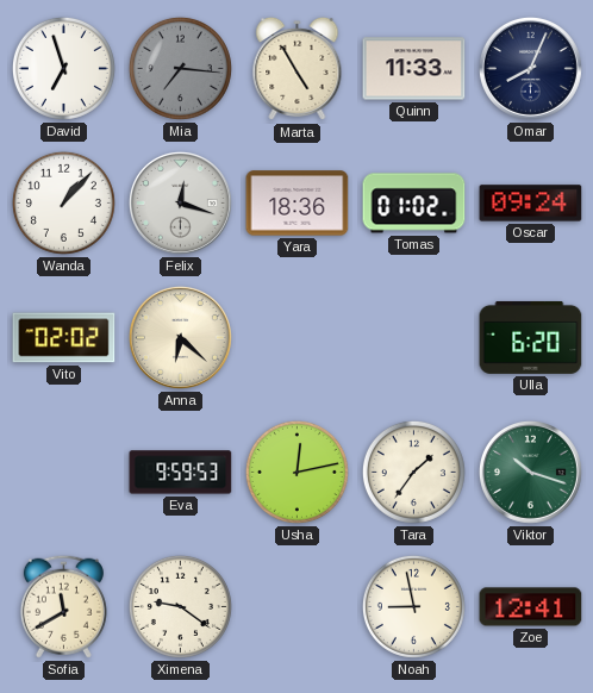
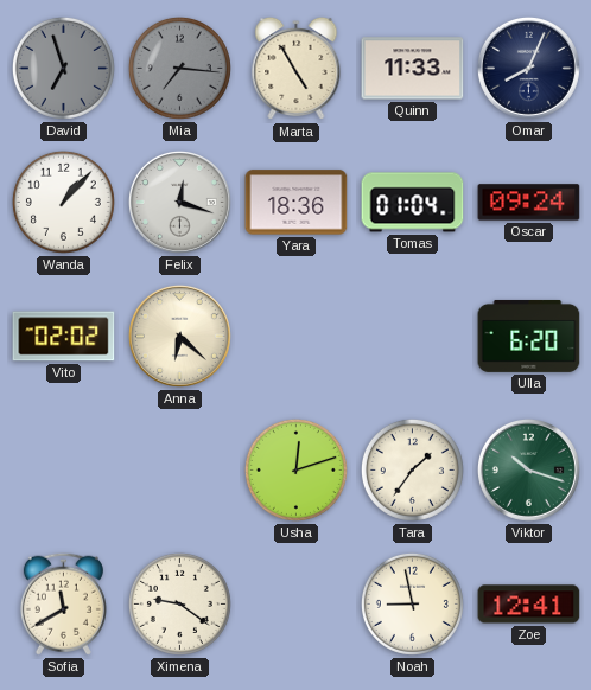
David dial: white -> grey (63, 68)
Tomas: 01:02 -> 01:04 (413, 203)
Eva: 9:59 -> none (181, 473)
Usha: 12:13 -> 12:12 (295, 469)
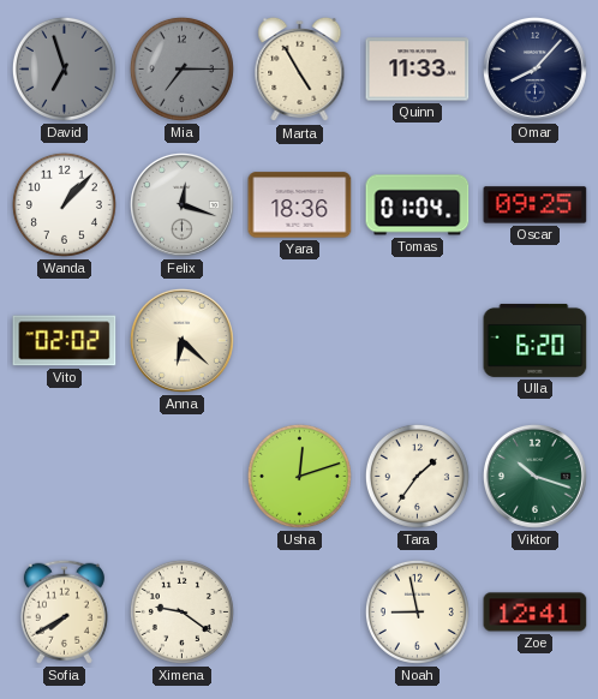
Mia: 7:16 -> 7:15 (181, 68)
Omar: 8:04 -> 8:07 (534, 68)
Oscar: 09:24 -> 09:25 (536, 205)
Sofia: 11:40 -> 7:40 (64, 611)
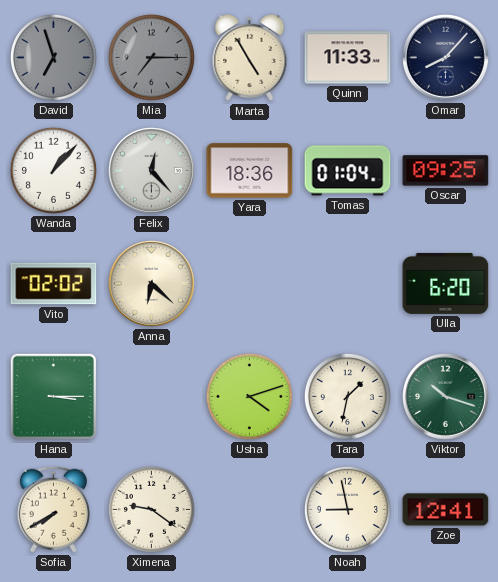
Felix: 12:18 -> 12:23 (151, 170)
Hana: none -> 3:15 (53, 396)
Usha: 12:12 -> 4:12 (249, 396)
Tara: 1:36 -> 1:32 (347, 396)
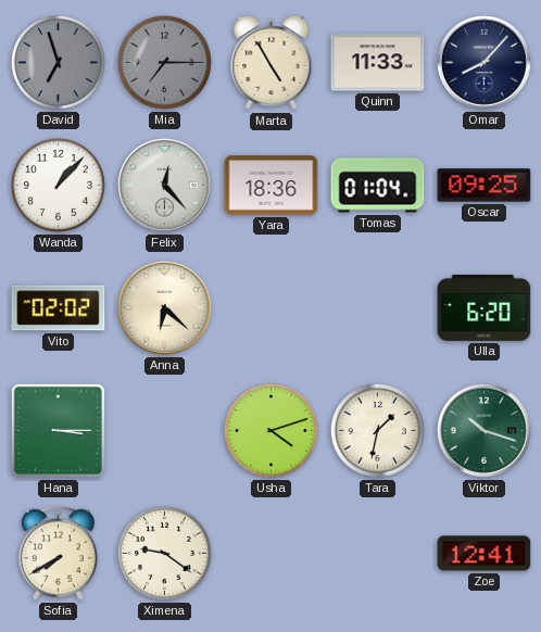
Noah: 8:58 -> none (347, 509)
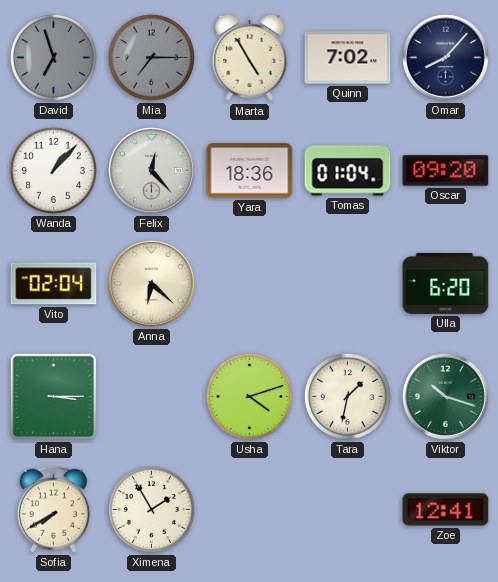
Quinn: 11:33 -> 7:02 (348, 58)
Oscar: 09:25 -> 09:20 (446, 171)
Vito: 02:02 -> 02:04 (54, 284)
Ximena: 9:21 -> 1:55 (151, 509)
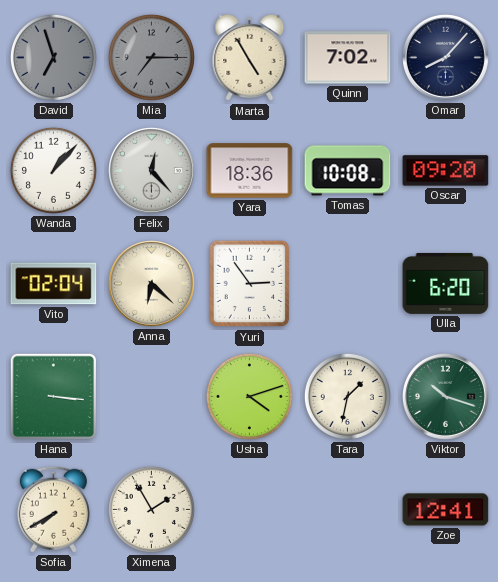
Tomas: 01:04 -> 10:08 (348, 171)
Yuri: none -> 2:54 (250, 284)
Hana: 3:15 -> 3:16 (53, 396)
